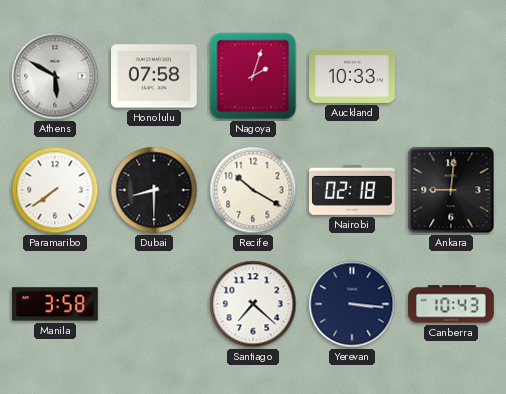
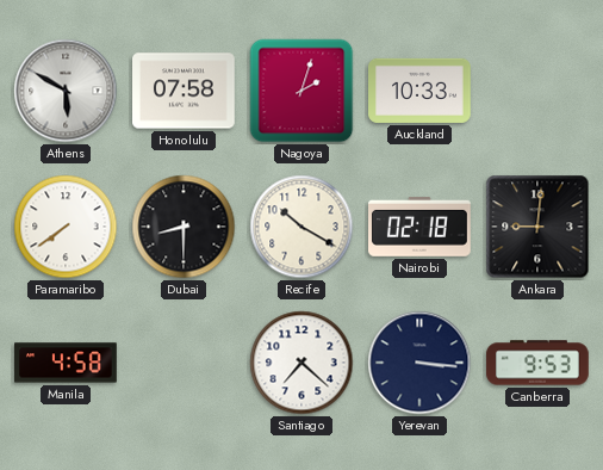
Manila: 3:58 -> 4:58 (67, 363)
Canberra: 10:43 -> 9:53 (537, 363)
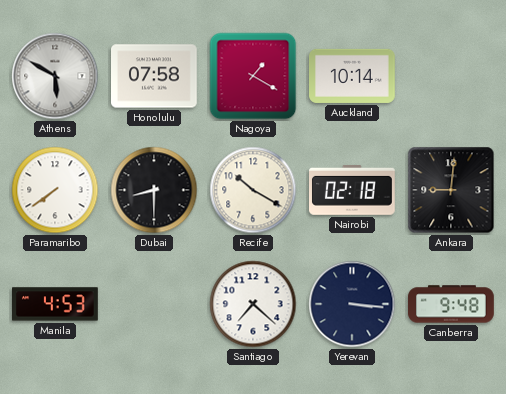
Nagoya: 2:03 -> 1:20 (253, 76)
Auckland: 10:33 -> 10:14 (353, 76)
Manila: 4:58 -> 4:53 (56, 304)
Canberra: 9:53 -> 9:48 (451, 304)
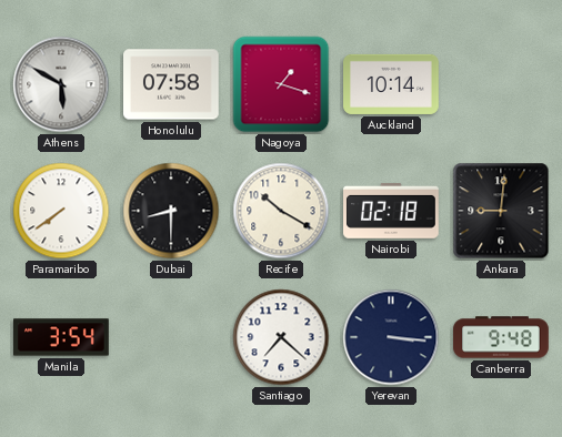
Nagoya: 1:20 -> 1:18 (281, 84)
Manila: 4:53 -> 3:54 (62, 337)
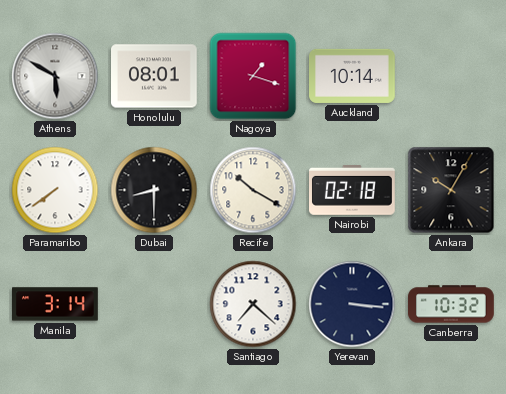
Honolulu: 07:58 -> 08:01 (155, 76)
Ankara: 9:01 -> 10:05 (451, 190)
Manila: 3:54 -> 3:14 (56, 304)
Canberra: 9:48 -> 10:32 (451, 304)
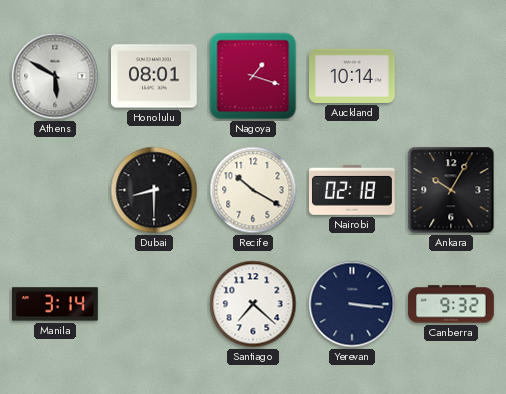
Paramaribo: 7:39 -> none (55, 190)
Canberra: 10:32 -> 9:32 (451, 304)
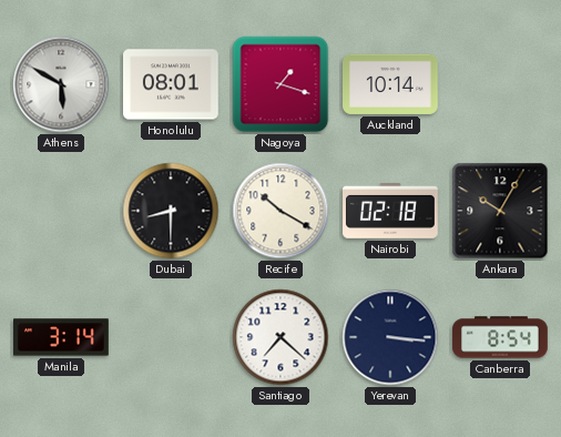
Canberra: 9:32 -> 8:54 (500, 337)
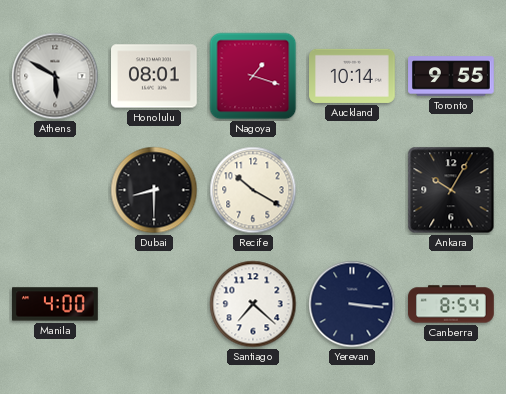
Toronto: none -> 9:55 (451, 76)
Nairobi: 02:18 -> none (391, 212)
Manila: 3:14 -> 4:00 (56, 304)
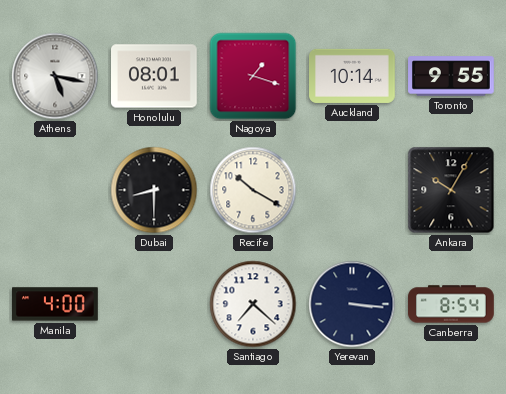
Athens: 5:50 -> 5:17 (55, 76)
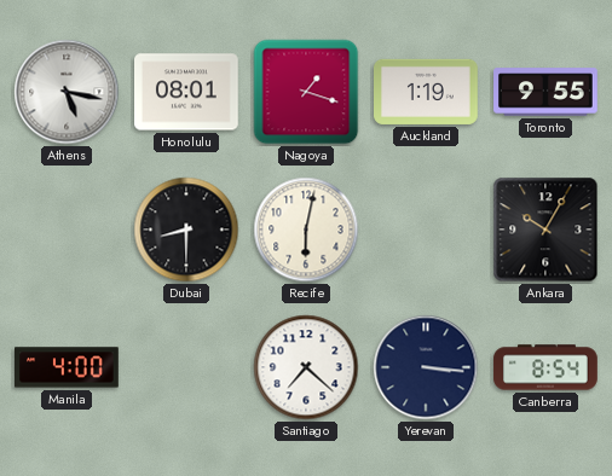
Auckland: 10:14 -> 1:19 (427, 92)
Recife: 10:20 -> 6:02 (306, 230)
